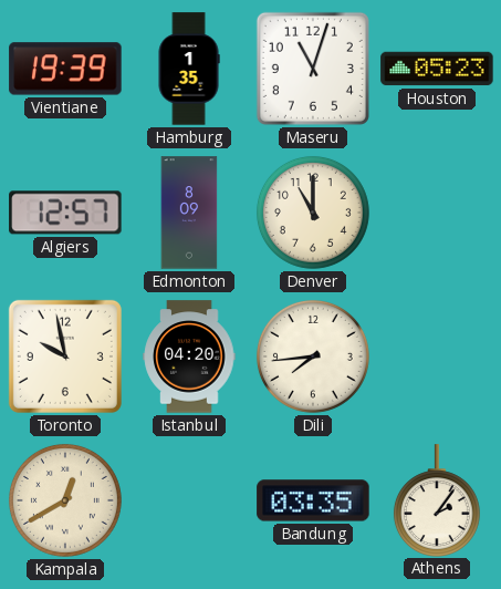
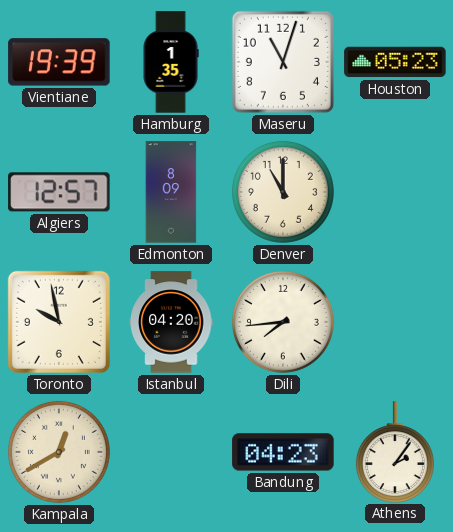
Bandung: 03:35 -> 04:23 (283, 452)
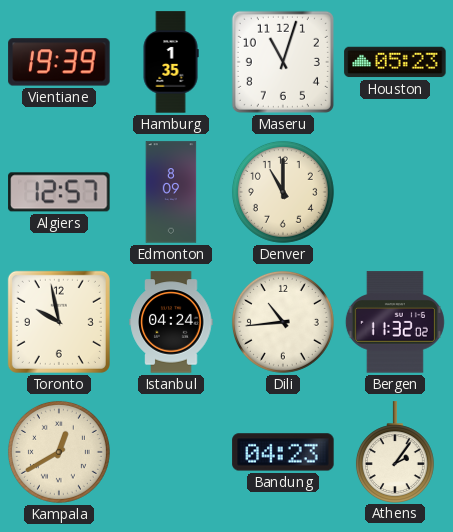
Istanbul: 04:20 -> 04:24 (171, 322)
Dili: 7:44 -> 10:44 (283, 322)
Bergen: none -> 11:32 (395, 322)
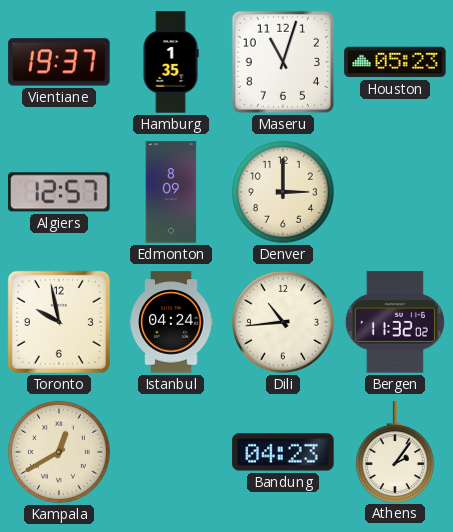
Vientiane: 19:39 -> 19:37 (59, 62)
Denver: 11:00 -> 3:00 (283, 192)
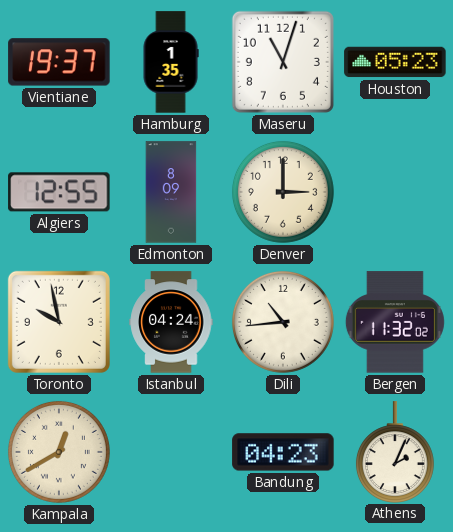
Algiers: 12:57 -> 12:55 (59, 192)
Athens: 2:06 -> 2:04 (395, 452)
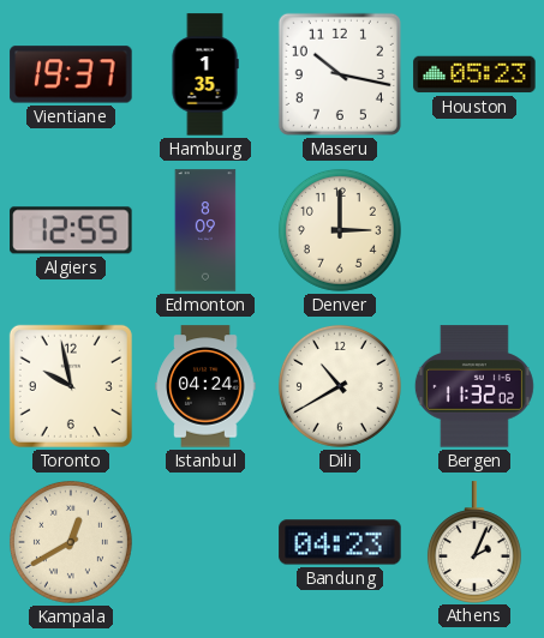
Maseru: 11:03 -> 10:17 (340, 74)
Dili: 10:44 -> 10:40 (340, 386)
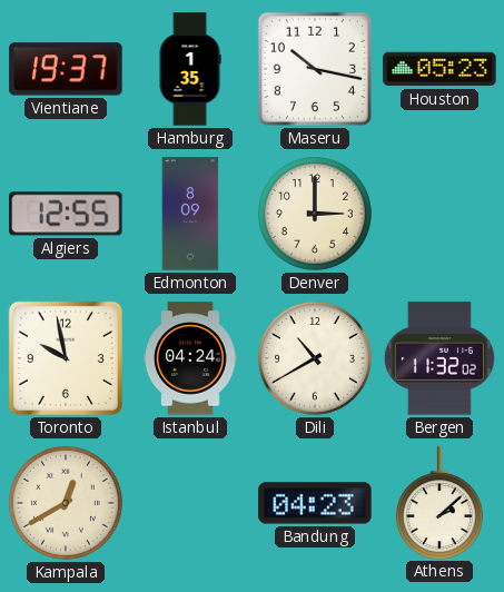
Athens: 2:04 -> 2:08 (439, 503)
